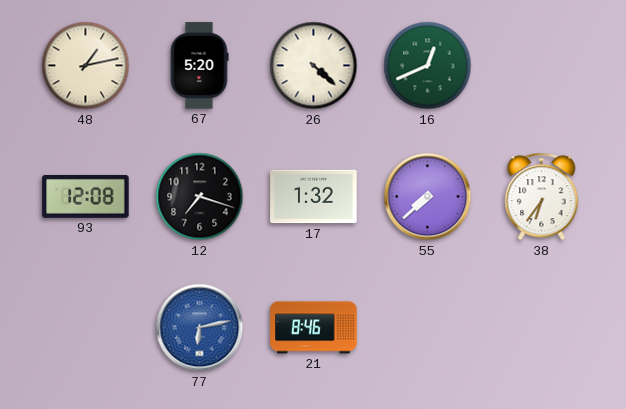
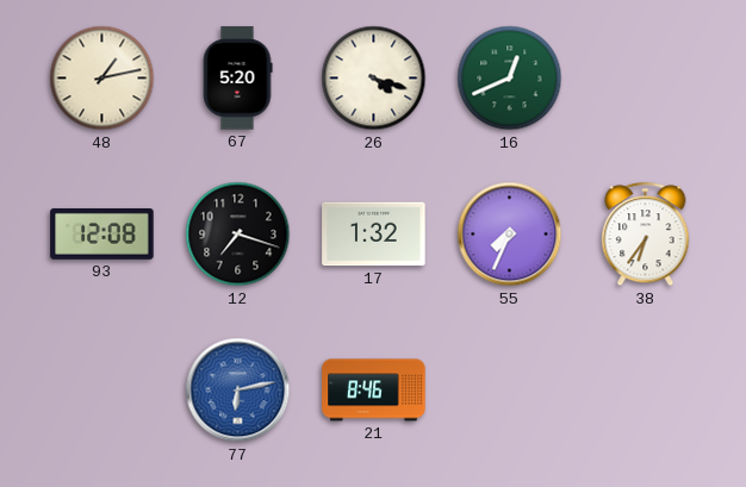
26: 4:22 -> 4:18 (374, 79)
55: 7:38 -> 7:34 (510, 235)
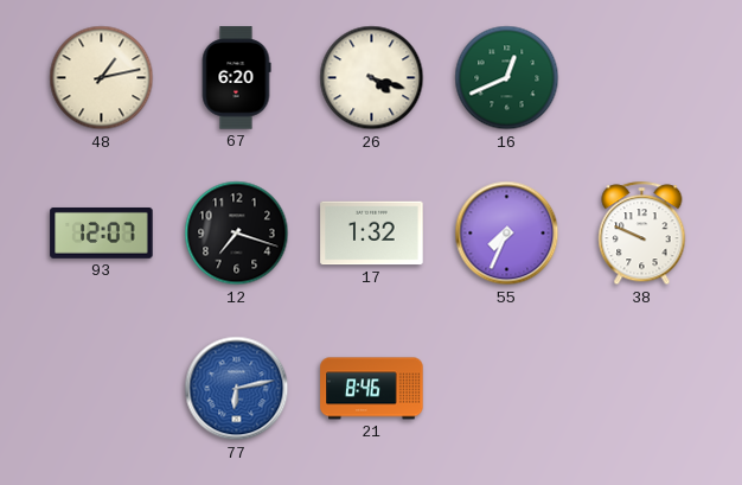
67: 5:20 -> 6:20 (236, 78)
93: 12:08 -> 12:07 (102, 232)
38: 6:36 -> 9:49 (642, 234)
